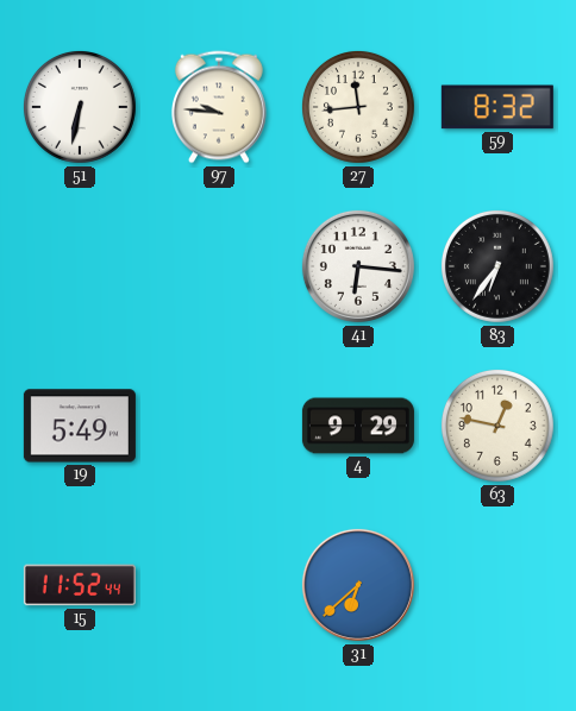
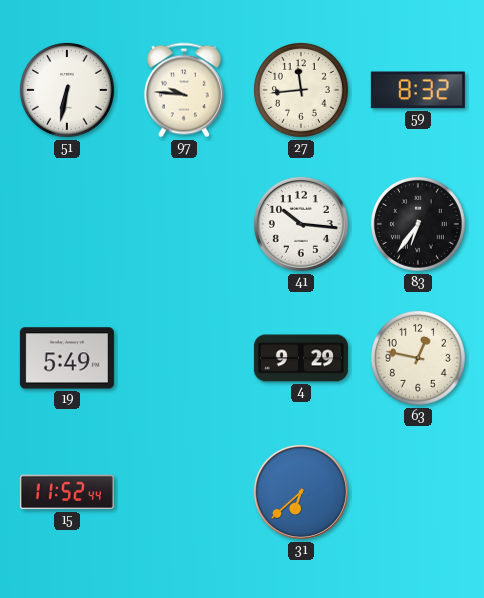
41: 6:16 -> 10:16 (301, 224)
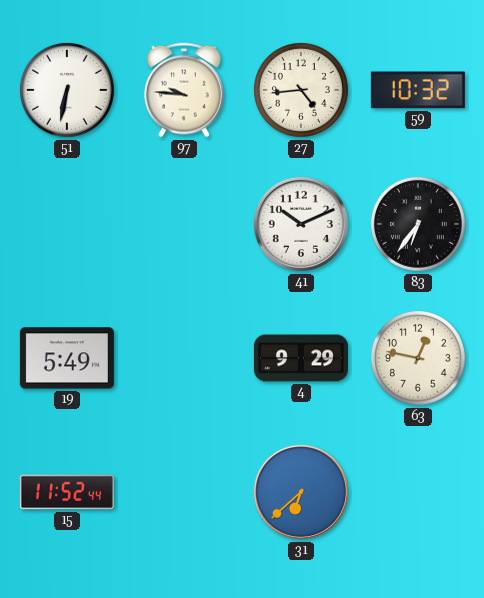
27: 11:44 -> 4:44 (301, 90)
59: 8:32 -> 10:32 (418, 90)
41: 10:16 -> 10:11 (301, 224)
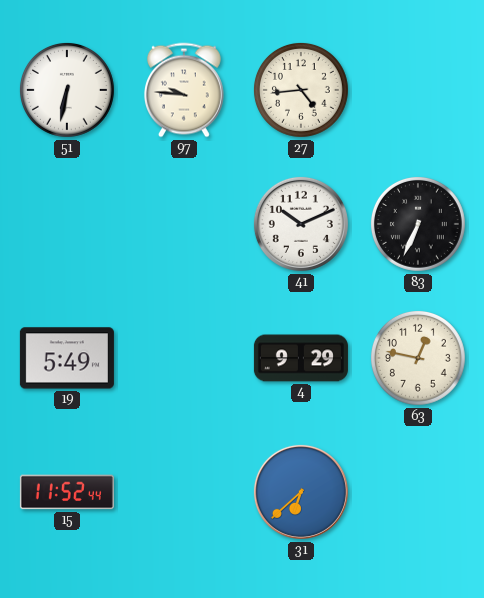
59: 10:32 -> none (418, 90)
83: 6:36 -> 6:34 (418, 224)
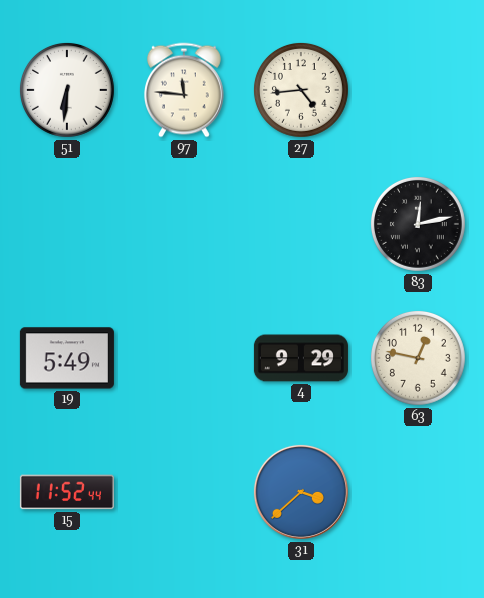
51: 6:32 -> 6:31 (67, 90)
97: 9:46 -> 11:46 (184, 90)
41: 10:11 -> none (301, 224)
83: 6:34 -> 12:13 (418, 224)
31: 6:38 -> 3:38 (301, 492)
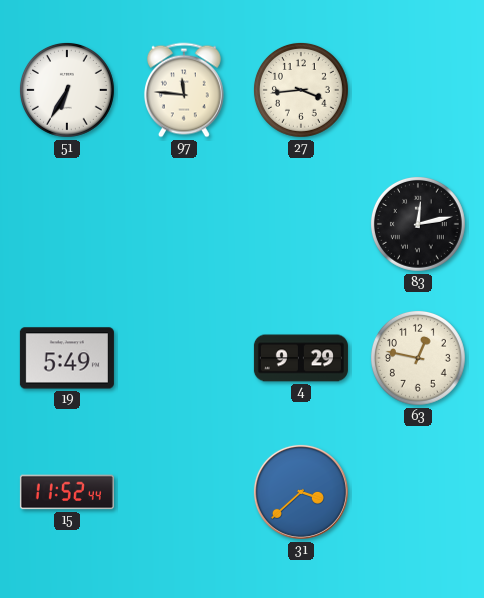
51: 6:31 -> 6:35 (67, 90)
27: 4:44 -> 3:44 (301, 90)
